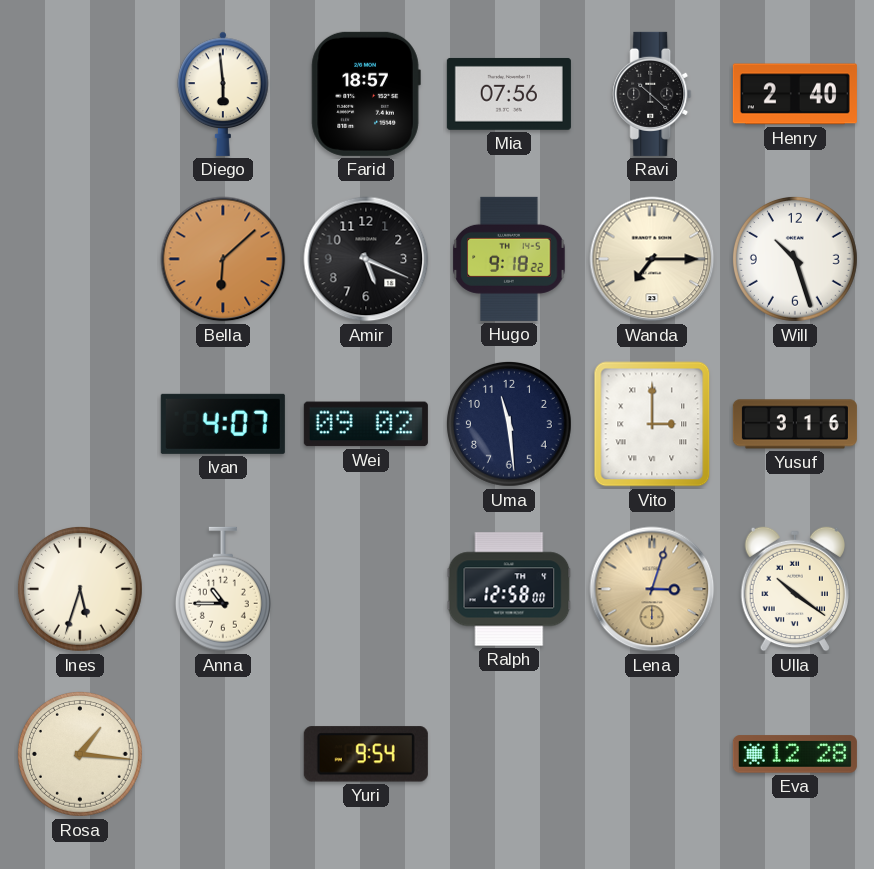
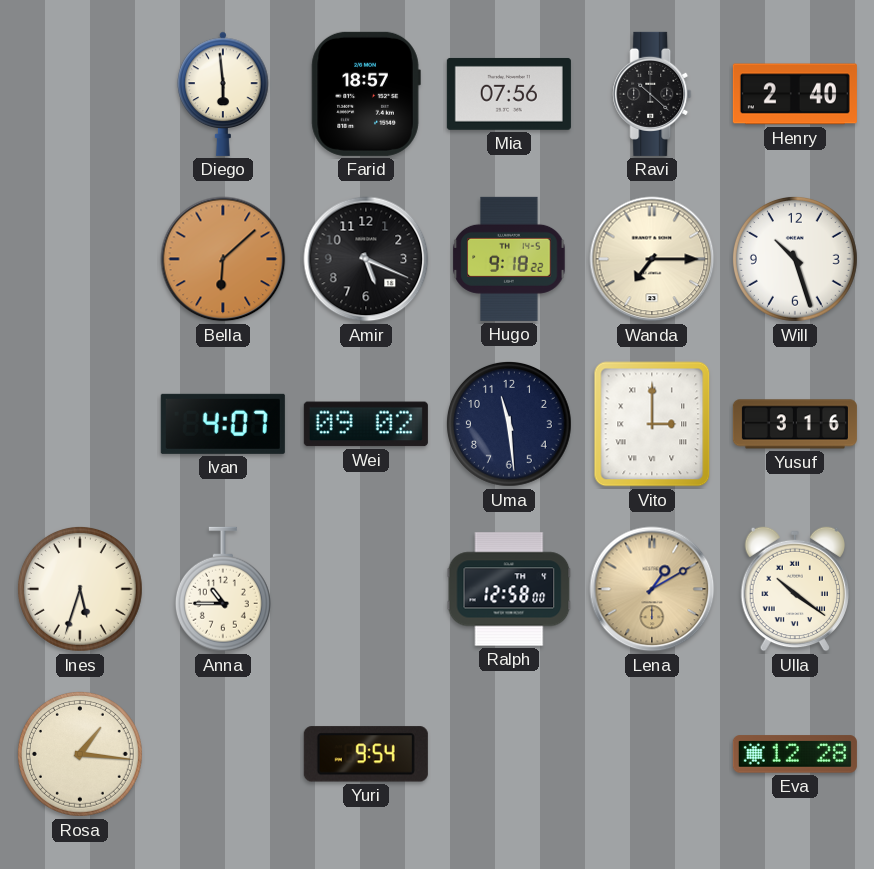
Lena: 3:03 -> 1:10 (652, 589)
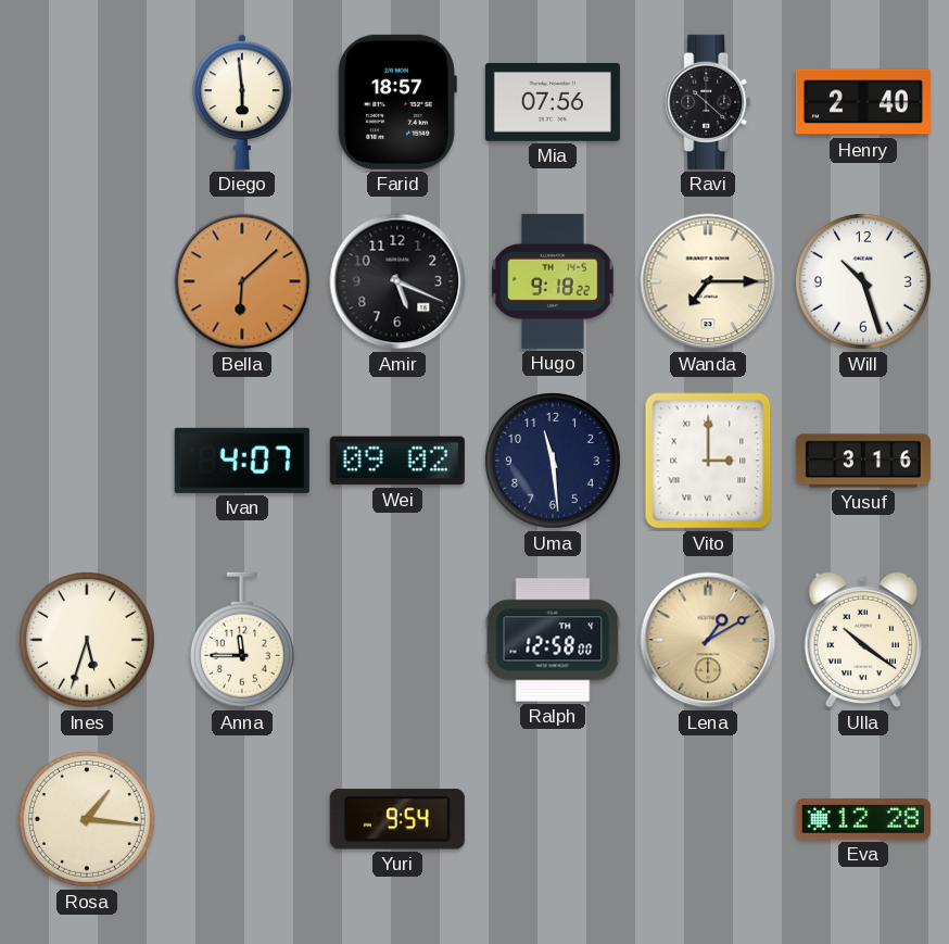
Anna: 10:45 -> 11:45 (242, 640)
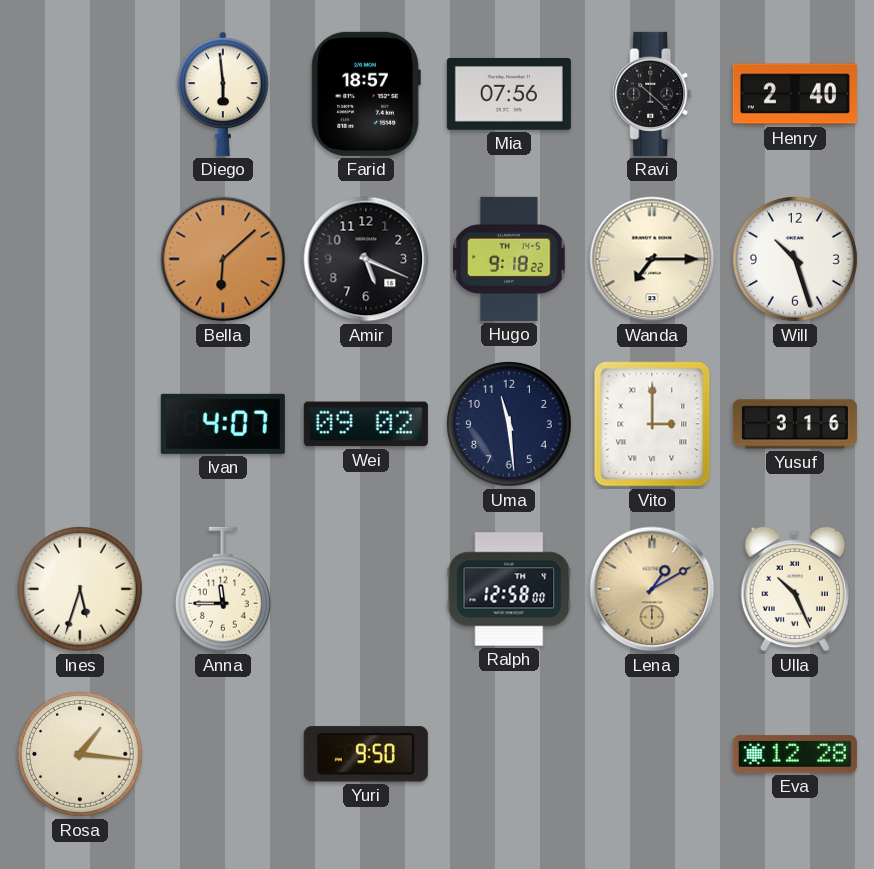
Ulla: 10:21 -> 10:26 (794, 589)
Yuri: 9:54 -> 9:50 (366, 754)
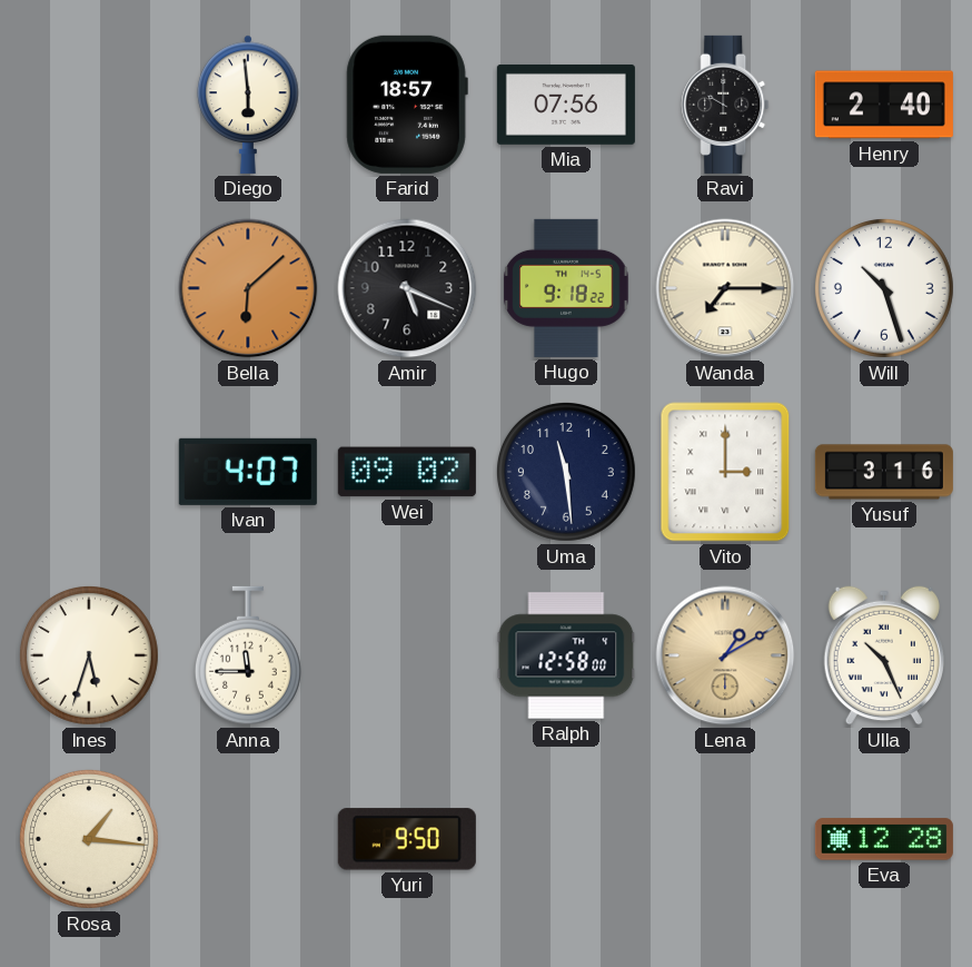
Ravi: 10:22 -> 10:00 (725, 105)
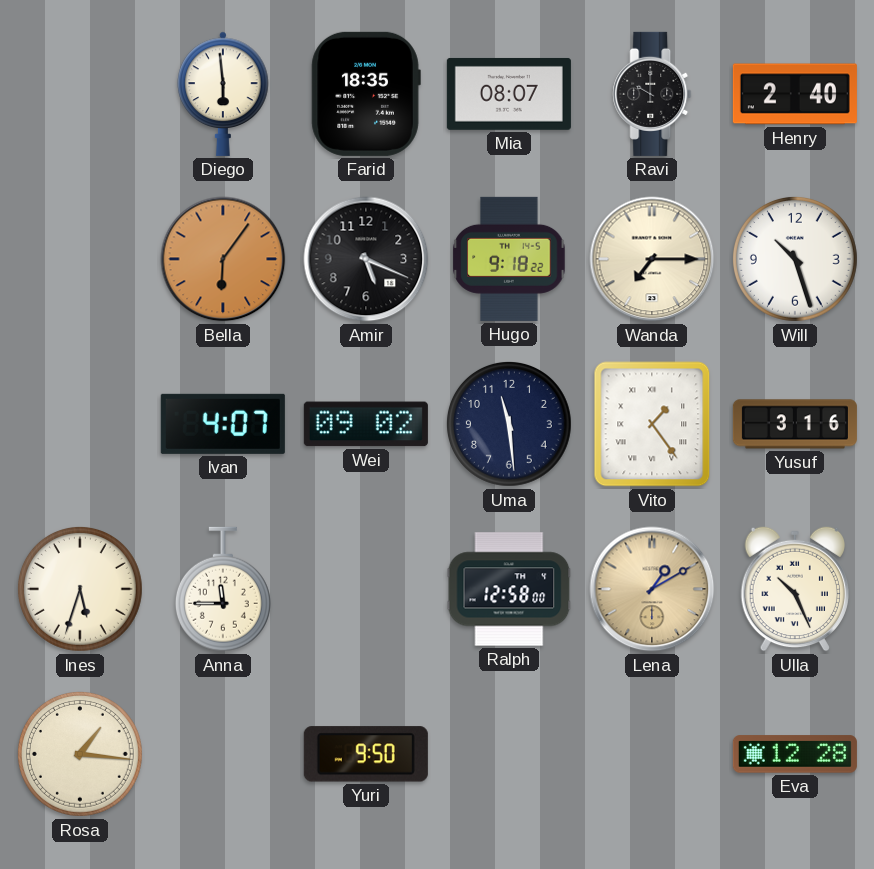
Farid: 18:57 -> 18:35 (366, 94)
Mia: 07:56 -> 08:07 (509, 94)
Bella: 6:08 -> 6:06 (223, 259)
Vito: 3:00 -> 1:24 (652, 424)
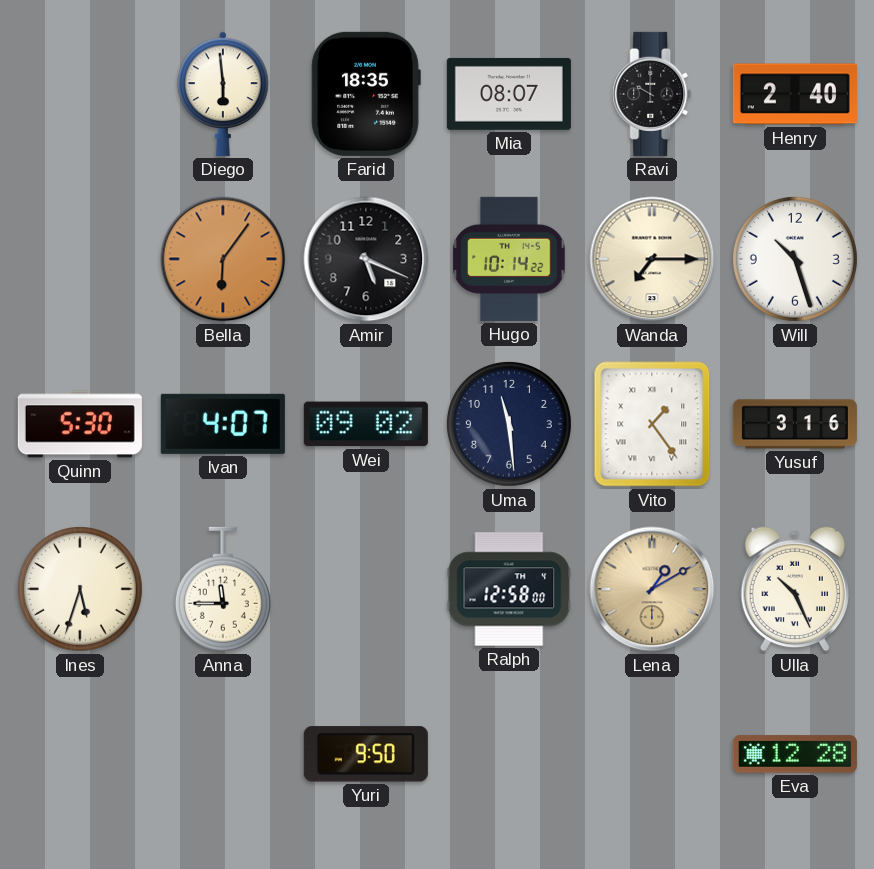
Hugo: 9:18 -> 10:14 (509, 259)
Quinn: none -> 5:30 (80, 424)
Rosa: 1:16 -> none (80, 754)
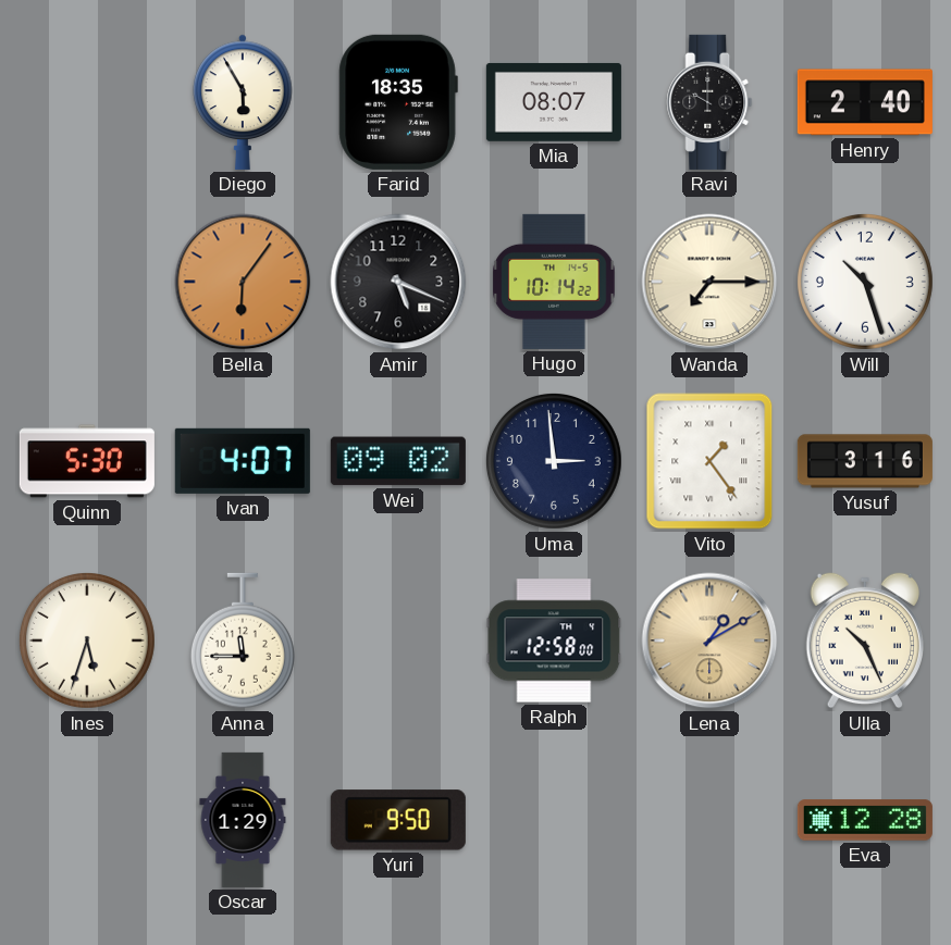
Diego: 5:59 -> 5:55 (243, 102)
Uma: 11:29 -> 2:59 (554, 461)
Oscar: none -> 1:29 (243, 820)
